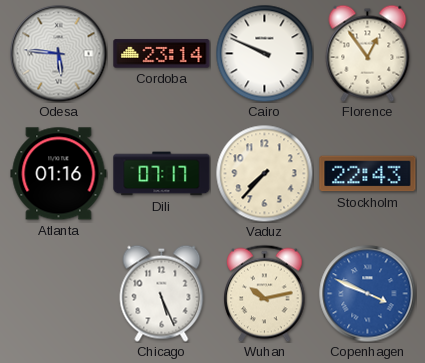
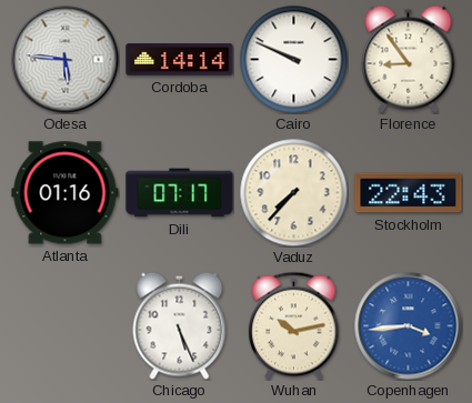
Cordoba: 23:14 -> 14:14 (180, 60)
Florence: 12:54 -> 8:54 (409, 59)
Copenhagen: 3:49 -> 3:44 (409, 326)
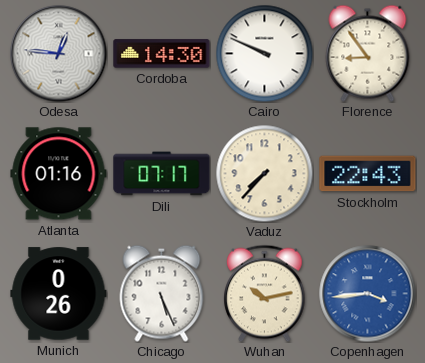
Odesa: 5:46 -> 12:46 (59, 54)
Cordoba: 14:14 -> 14:30 (162, 54)
Munich: none -> 0:26 (59, 294)
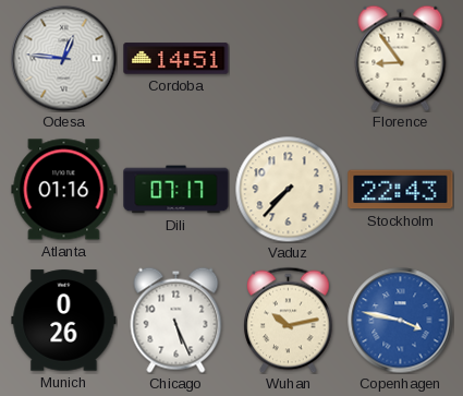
Cordoba: 14:30 -> 14:51 (176, 59)
Cairo: 9:49 -> none (264, 53)
Copenhagen: 3:44 -> 3:47 (401, 321)
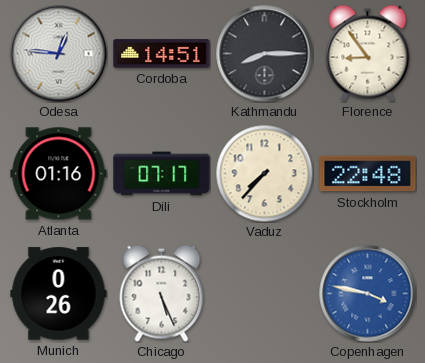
Kathmandu: none -> 8:15 (265, 54)
Stockholm: 22:43 -> 22:48 (368, 174)
Wuhan: 10:13 -> none (289, 320)
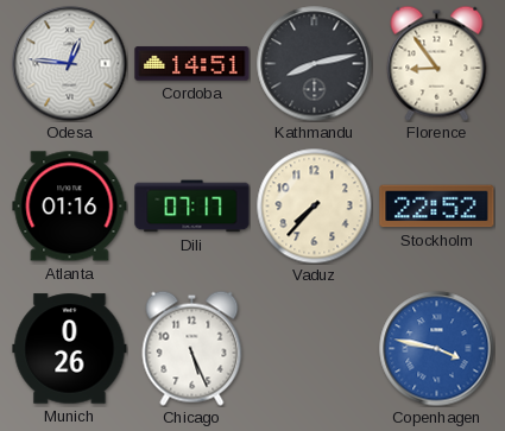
Kathmandu: 8:15 -> 8:13 (315, 64)
Stockholm: 22:48 -> 22:52 (437, 207)
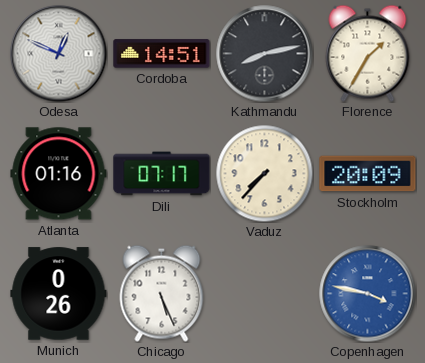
Odesa: 12:46 -> 12:49 (59, 54)
Florence: 8:54 -> 1:35 (368, 53)
Stockholm: 22:52 -> 20:09 (368, 174)
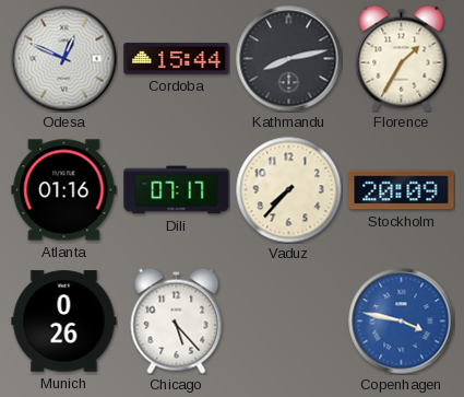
Cordoba: 14:51 -> 15:44 (177, 59)
Chicago: 5:26 -> 5:23 (177, 320)
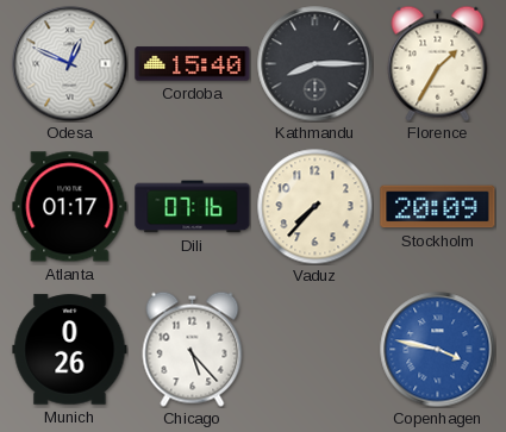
Cordoba: 15:44 -> 15:40 (193, 64)
Kathmandu: 8:13 -> 8:15 (316, 64)
Atlanta: 01:16 -> 01:17 (70, 207)
Dili: 07:17 -> 07:16 (193, 207)
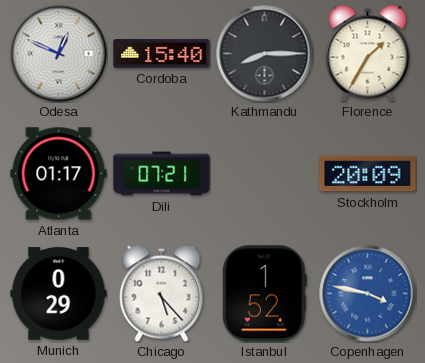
Dili: 07:16 -> 07:21 (162, 174)
Vaduz: 7:37 -> none (314, 206)
Munich: 0:26 -> 0:29 (59, 294)
Istanbul: none -> 1:52 (264, 294)
